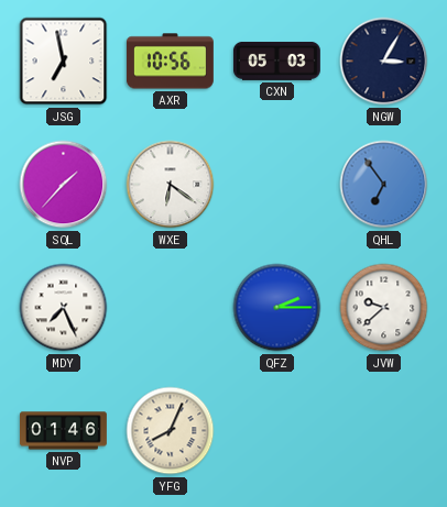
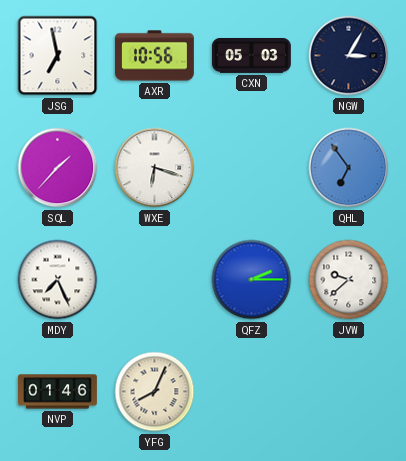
WXE: 6:21 -> 6:18 (155, 168)
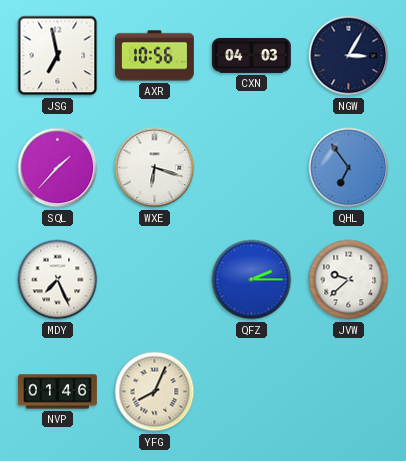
CXN: 05:03 -> 04:03 (251, 55)
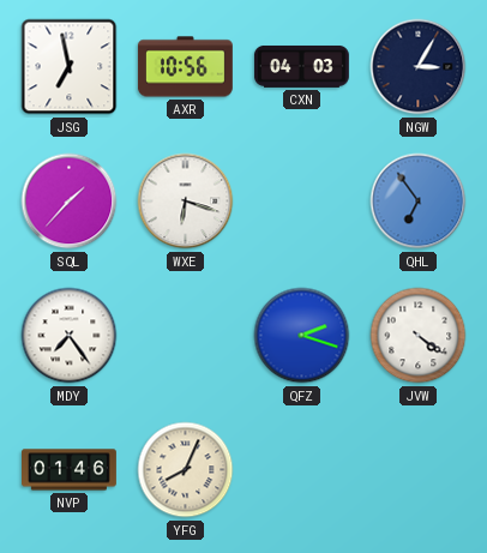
MDY: 7:26 -> 7:24 (70, 336)
QFZ: 2:15 -> 2:18 (302, 336)
JVW: 9:38 -> 4:21 (419, 336)
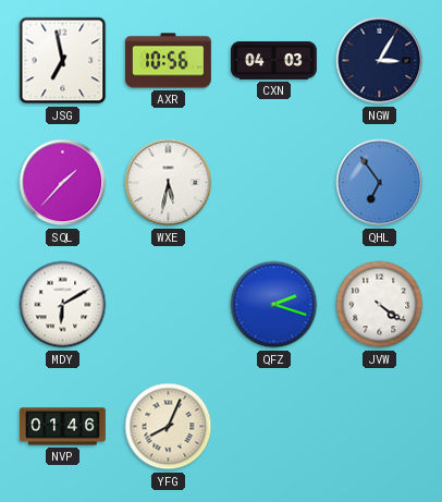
WXE: 6:18 -> 5:32 (169, 183)
MDY: 7:24 -> 6:10 (63, 305)
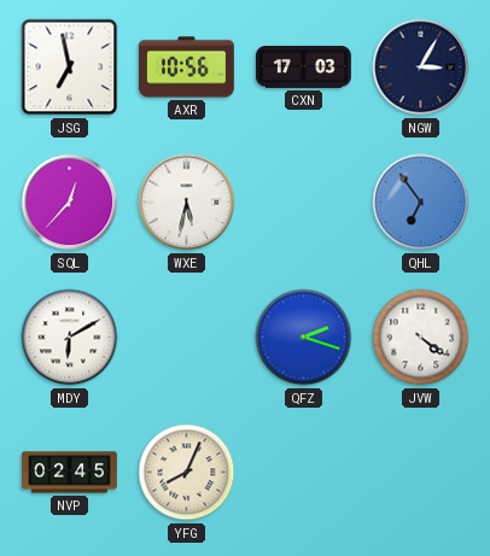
CXN: 04:03 -> 17:03 (303, 66)
SQL: 1:37 -> 12:37 (70, 203)
NVP: 01:46 -> 02:45 (70, 473)
